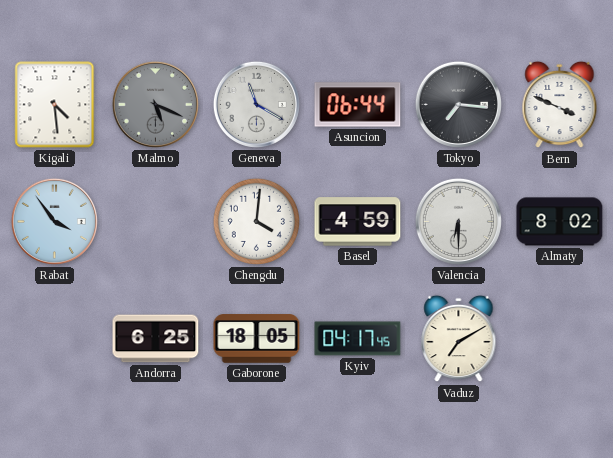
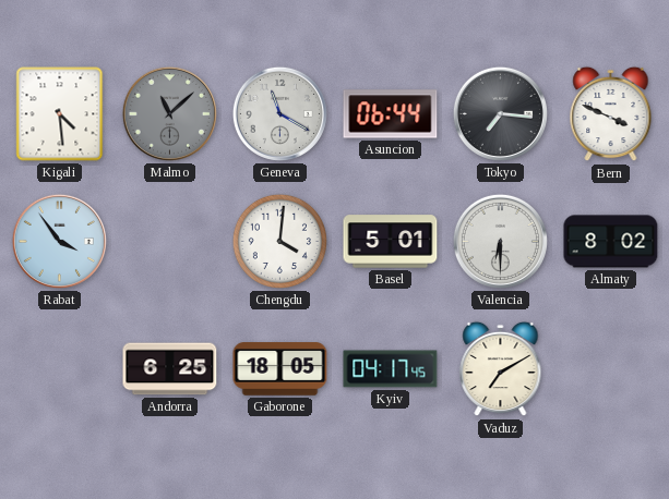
Malmo: 5:19 -> 11:08 (169, 113)
Basel: 4:59 -> 5:01 (391, 242)
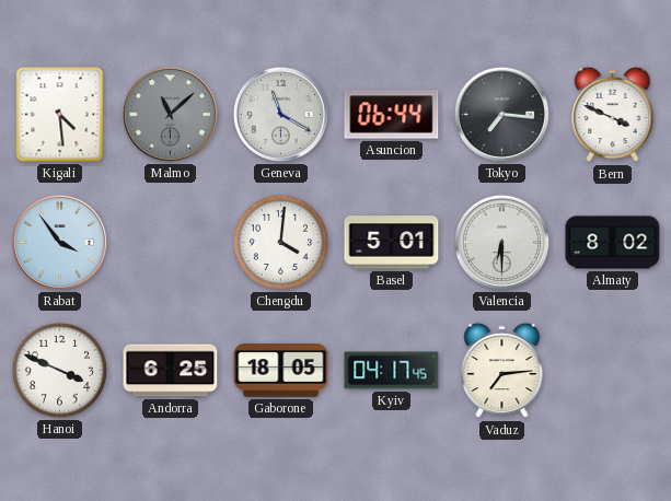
Hanoi: none -> 3:49 (59, 370)
Vaduz: 7:10 -> 7:14 (502, 371)
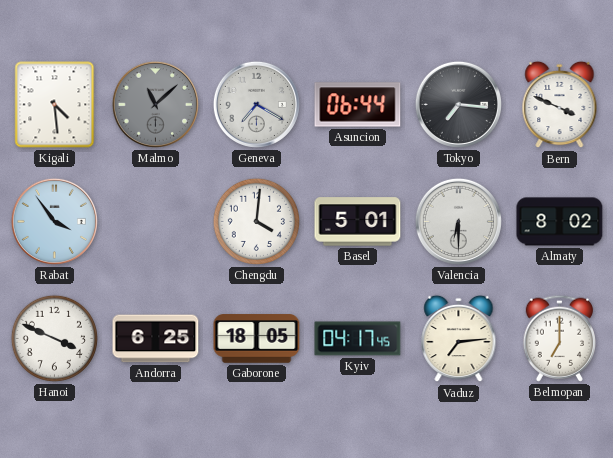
Geneva: 11:20 -> 7:20 (256, 104)
Belmopan: none -> 7:00 (559, 338)
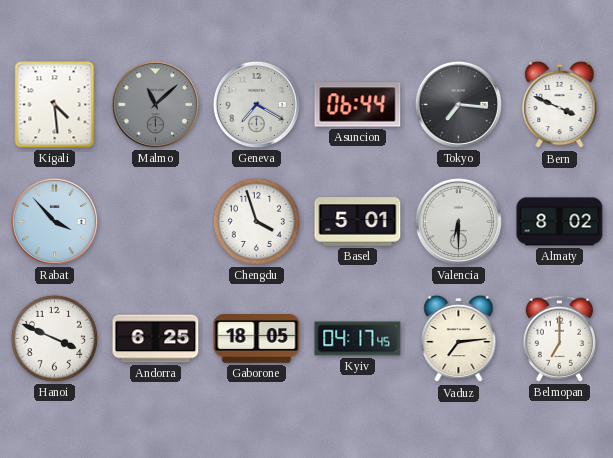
Rabat: 3:54 -> 3:53 (54, 221)
Chengdu: 4:01 -> 3:57 (256, 221)
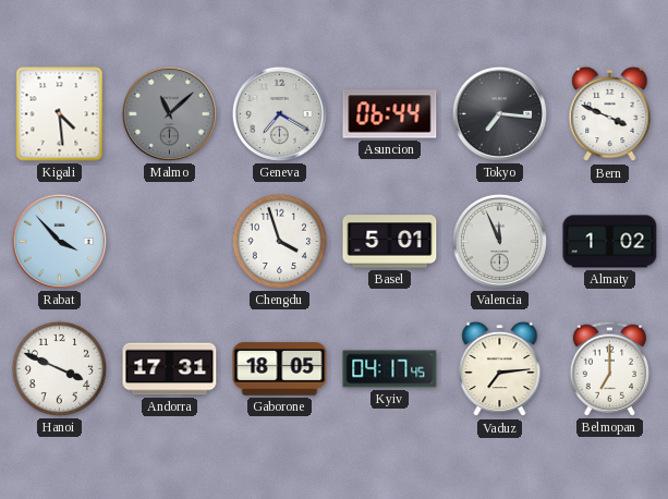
Valencia: 6:30 -> 11:56 (499, 241)
Almaty: 8:02 -> 1:02 (610, 242)
Andorra: 6:25 -> 17:31 (170, 369)
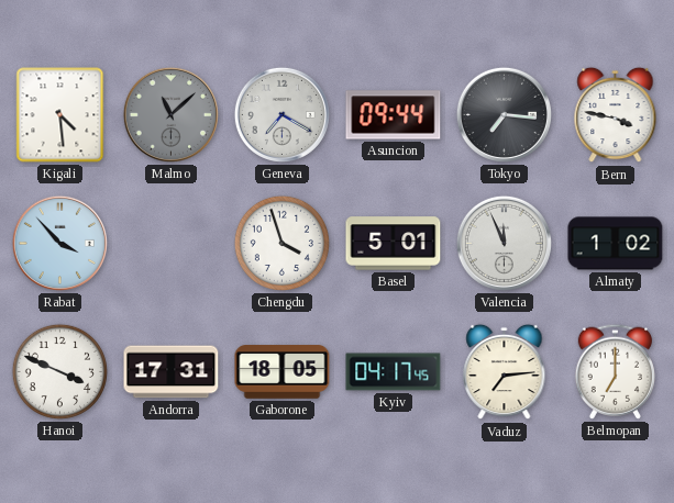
Asuncion: 06:44 -> 09:44 (394, 115)
Bern: 3:49 -> 3:47 (616, 115)
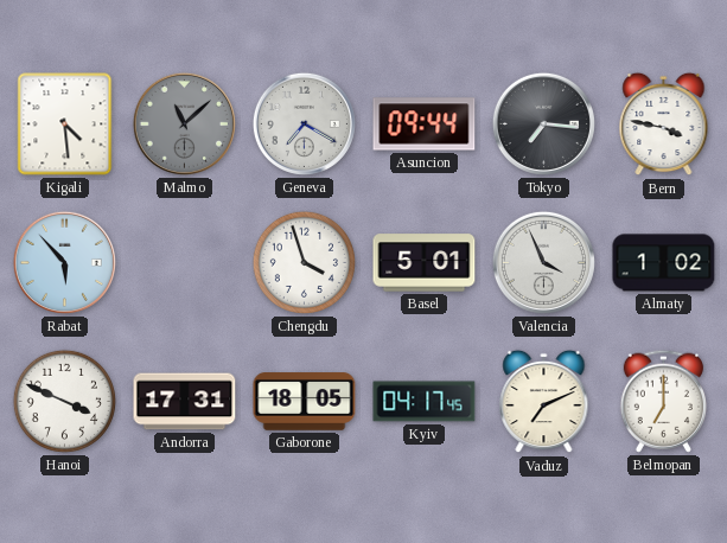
Rabat: 3:53 -> 5:53 (64, 262)
Valencia: 11:56 -> 3:56 (543, 262)
Vaduz: 7:14 -> 7:11 (544, 402)
